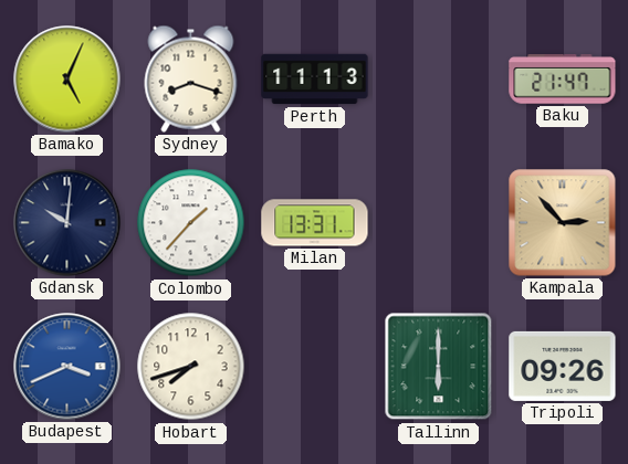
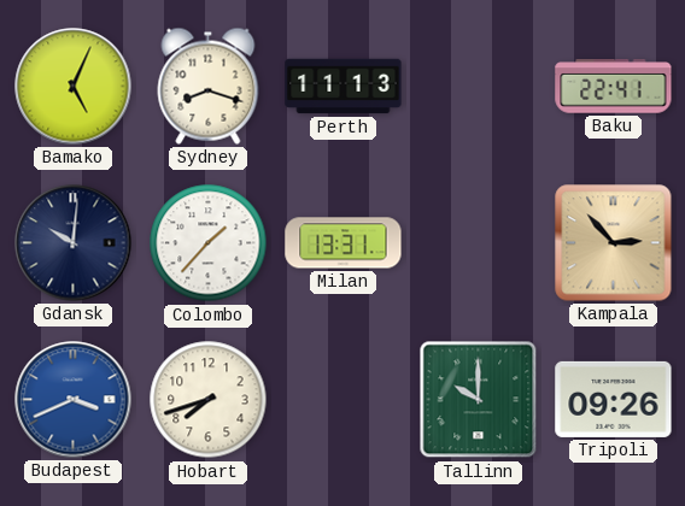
Baku: 21:47 -> 22:41 (614, 87)
Tallinn: 6:00 -> 10:00 (479, 400)
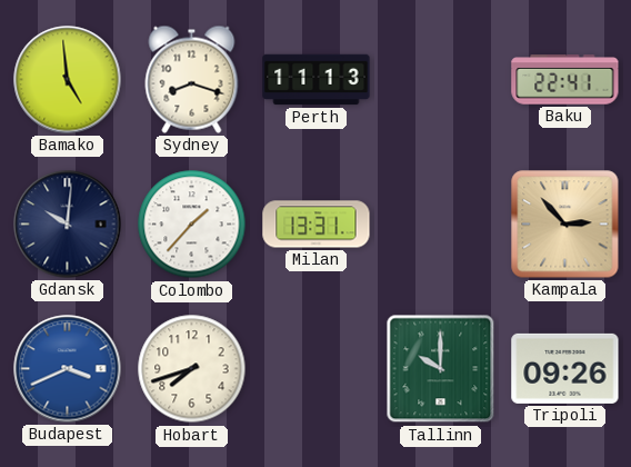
Bamako: 5:04 -> 4:59 (68, 80)
